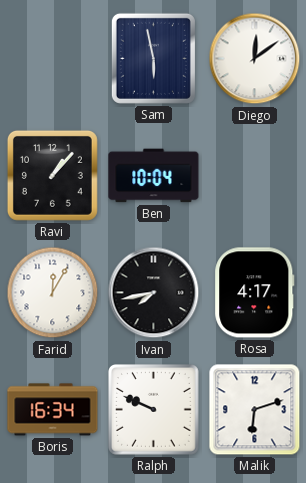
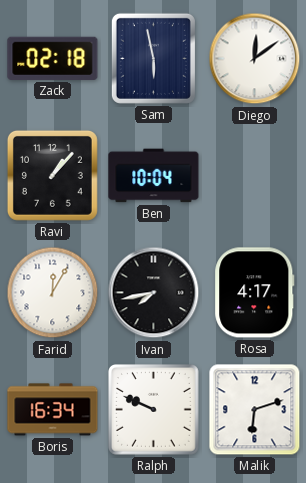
Zack: none -> 02:18 (53, 58)
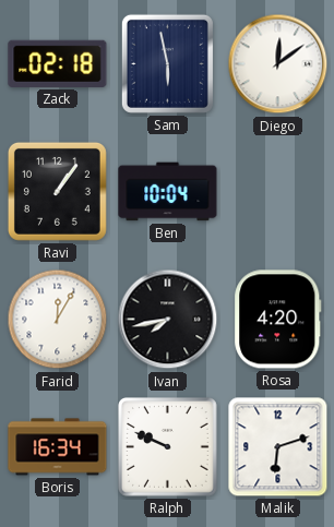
Ravi: 1:07 -> 1:06 (57, 191)
Rosa: 4:17 -> 4:20 (278, 320)
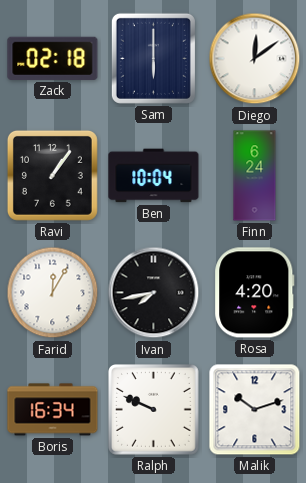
Sam: 5:58 -> 6:00 (153, 58)
Finn: none -> 6:24 (255, 176)
Malik: 6:12 -> 10:12 (255, 410)
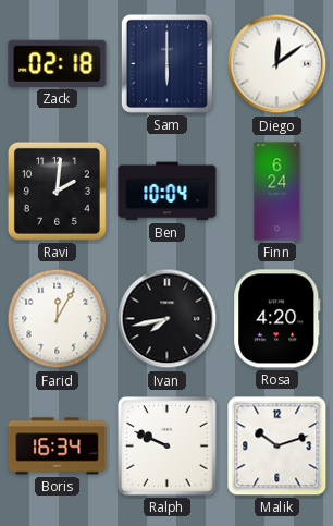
Ravi: 1:06 -> 2:01 (57, 191)
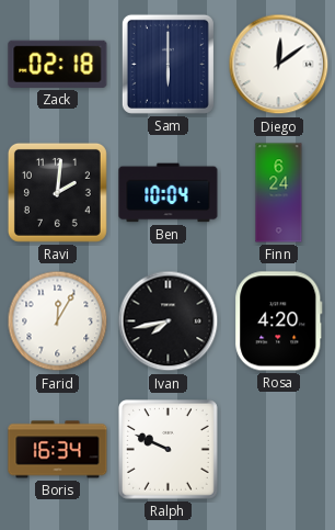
Malik: 10:12 -> none (277, 447)
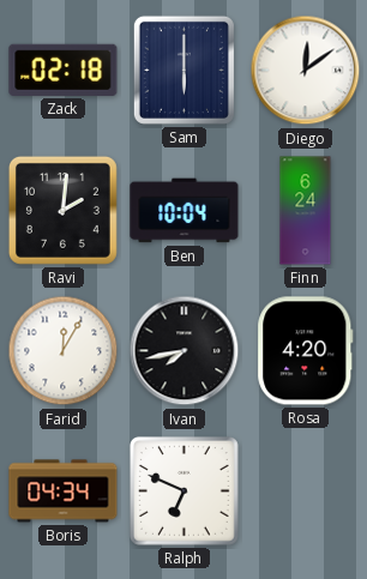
Boris: 16:34 -> 04:34 (64, 491)
Ralph: 9:49 -> 6:49 (185, 491)
